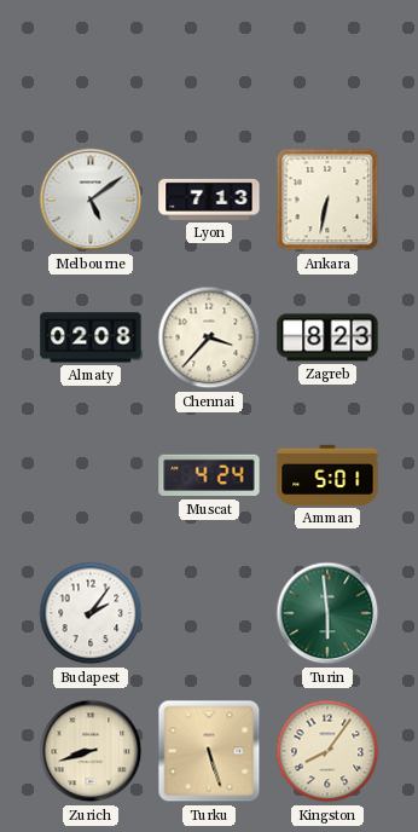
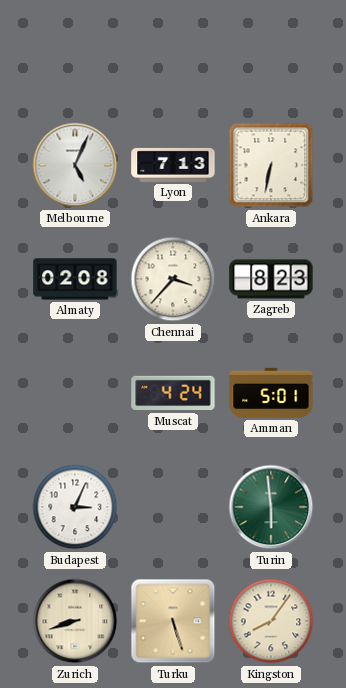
Melbourne: 5:09 -> 5:04 (75, 165)
Budapest: 2:06 -> 3:04 (75, 507)
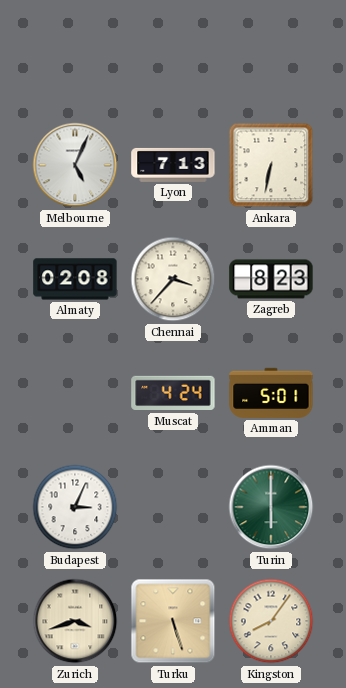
Turin: 5:59 -> 6:00 (271, 507)
Zurich: 8:42 -> 3:42 (75, 621)
